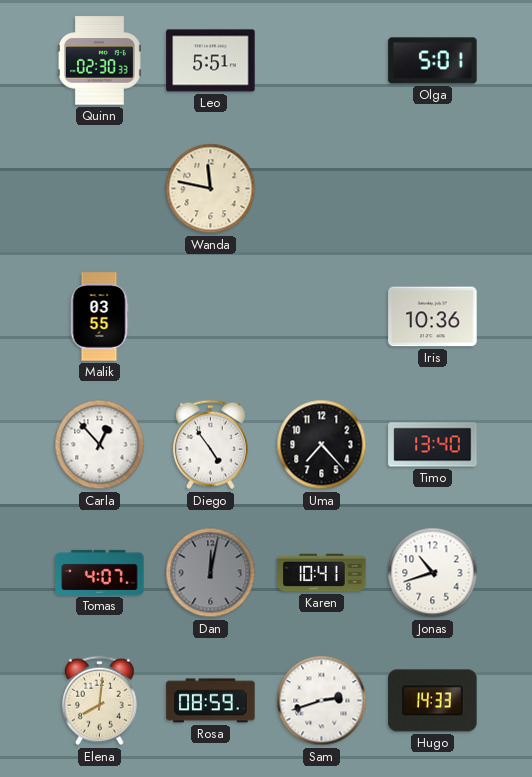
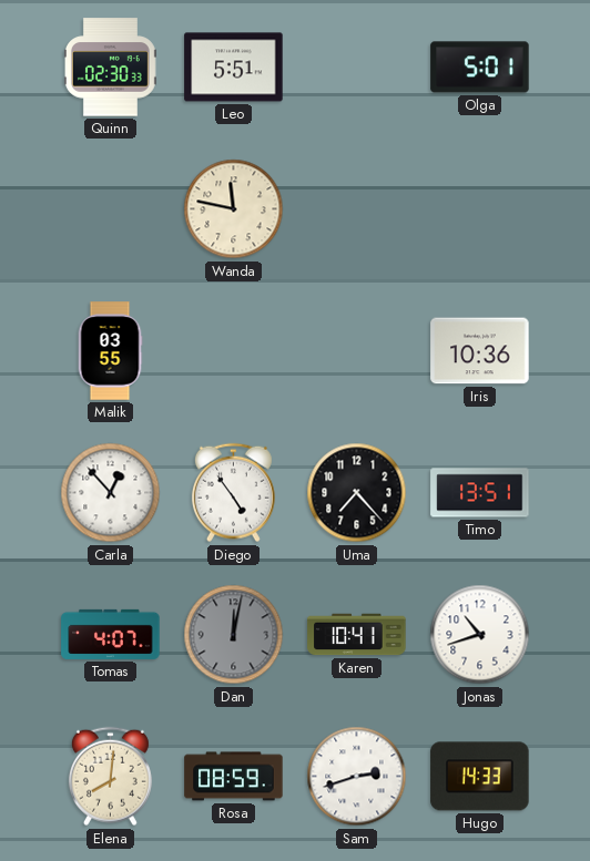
Timo: 13:40 -> 13:51 (480, 493)
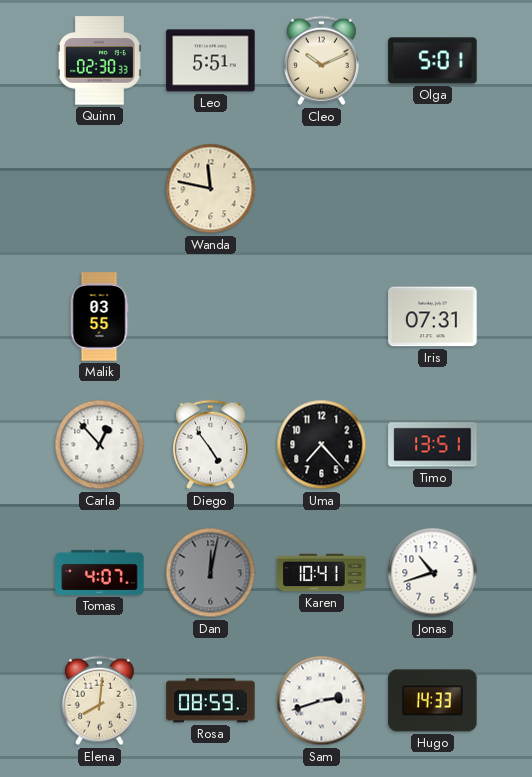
Cleo: none -> 10:11 (321, 61)
Iris: 10:36 -> 07:31 (433, 317)
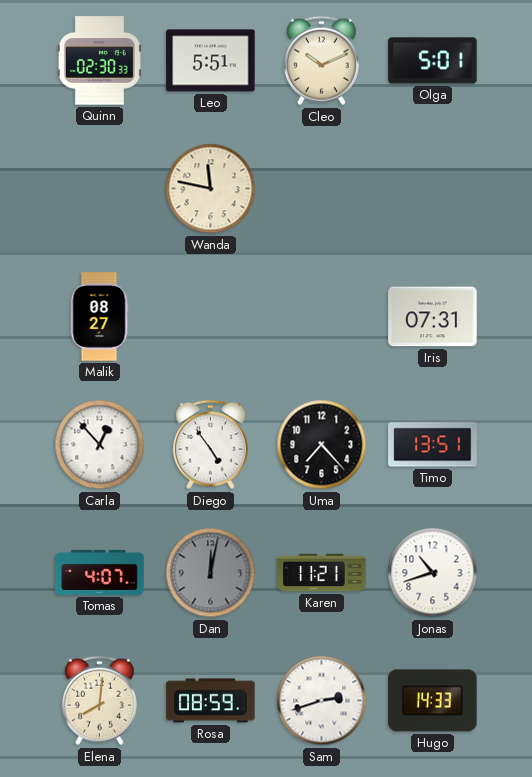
Malik: 03:55 -> 08:27 (99, 317)
Karen: 10:41 -> 11:21 (322, 573)
